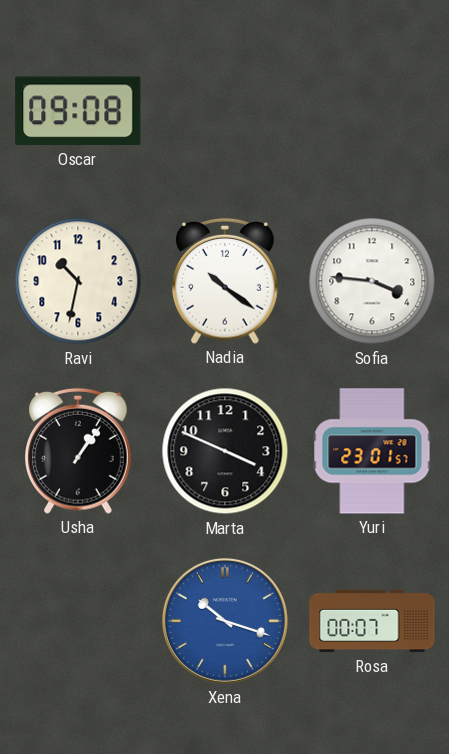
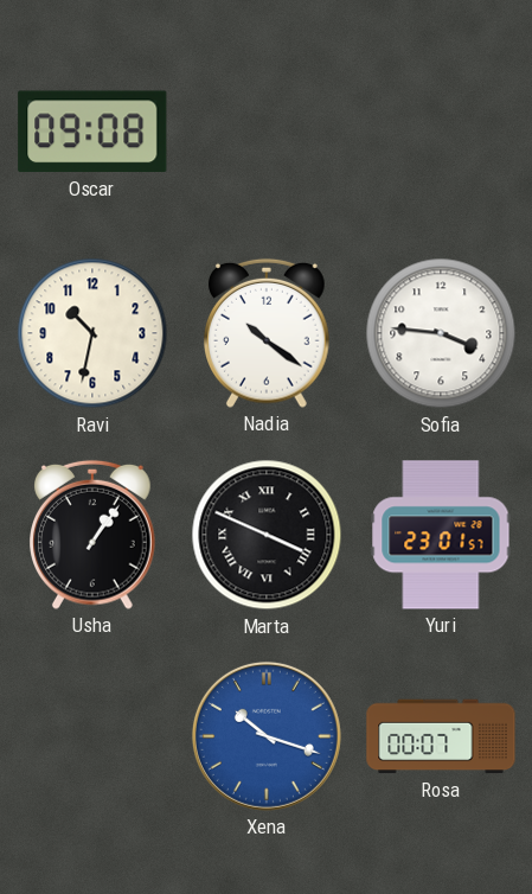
Marta numerals: Arabic -> Roman (267, 535)
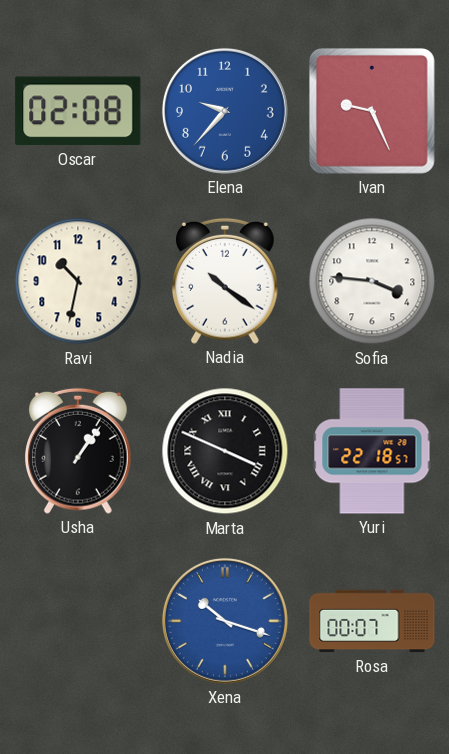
Oscar: 09:08 -> 02:08 (78, 111)
Elena: none -> 9:37 (225, 111)
Ivan: none -> 9:26 (372, 111)
Yuri: 23:01 -> 22:18 (372, 451)
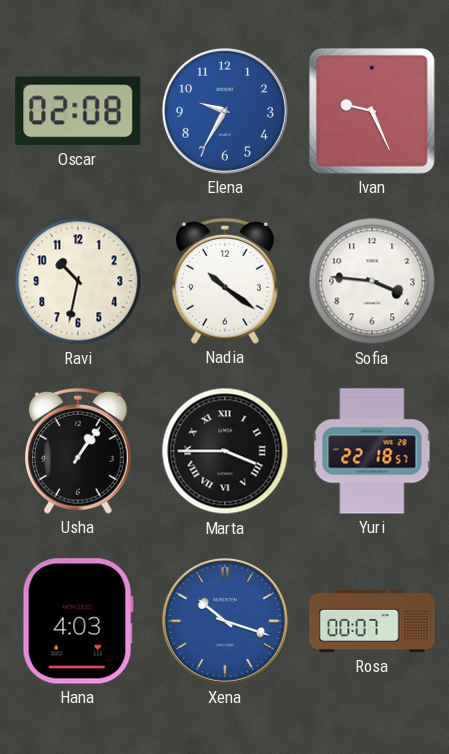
Elena: 9:37 -> 9:35 (225, 111)
Marta: 3:49 -> 3:45 (225, 451)
Hana: none -> 4:03 (78, 621)
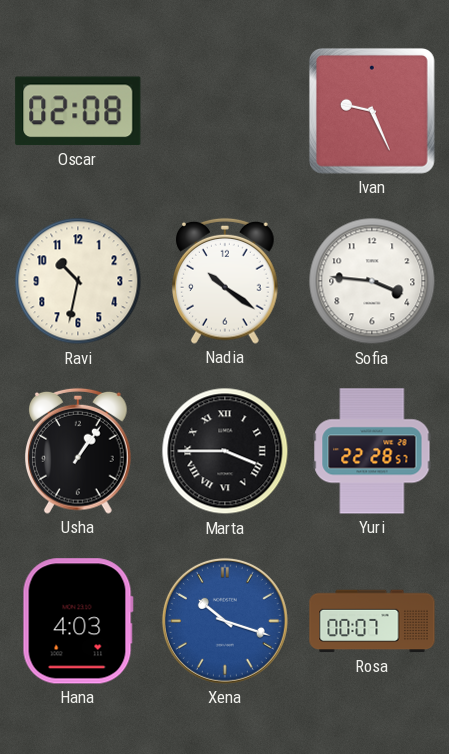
Elena: 9:35 -> none (225, 111)
Yuri: 22:18 -> 22:28 (372, 451)
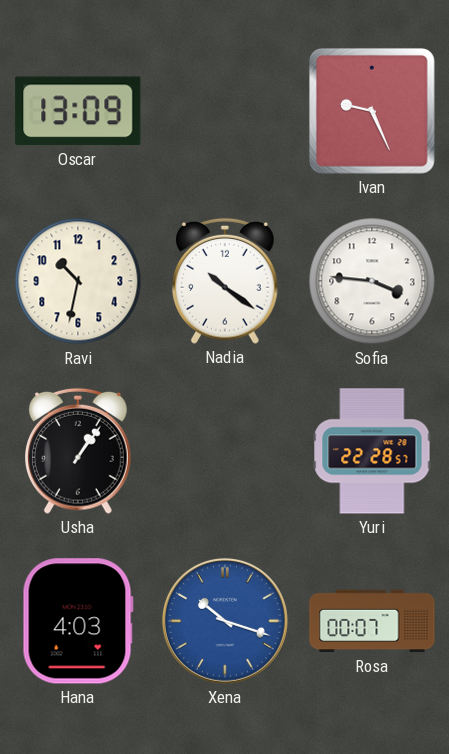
Oscar: 02:08 -> 13:09 (78, 111)
Marta: 3:45 -> none (225, 451)
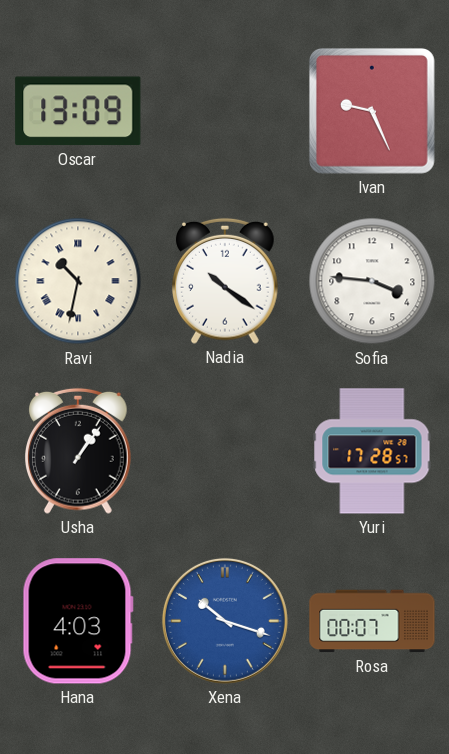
Ravi numerals: Arabic -> Roman (78, 281)
Yuri: 22:28 -> 17:28 (372, 451)
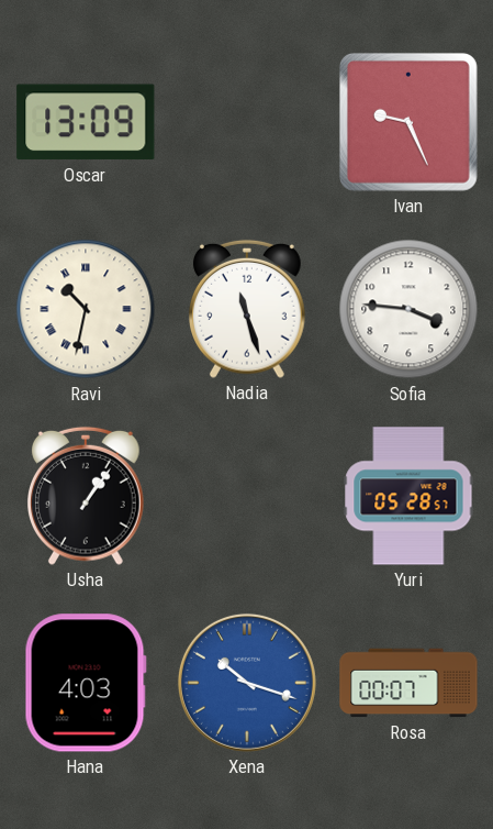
Nadia: 10:21 -> 11:27 (248, 309)
Yuri: 17:28 -> 05:28 (408, 496)
